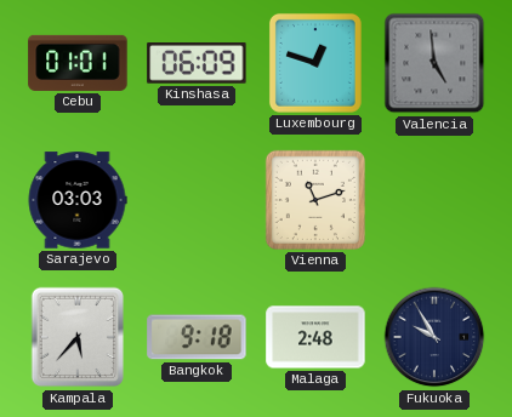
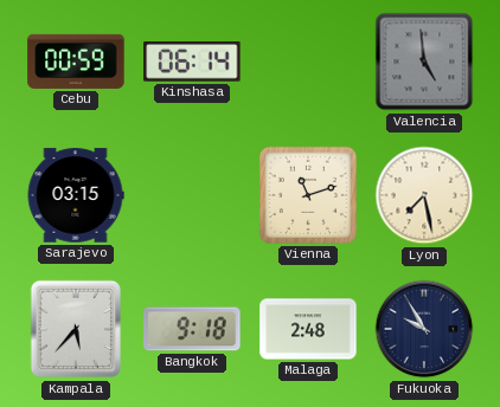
Cebu: 01:01 -> 00:59 (76, 62)
Kinshasa: 06:09 -> 06:14 (192, 63)
Luxembourg: 12:48 -> none (315, 63)
Sarajevo: 03:03 -> 03:15 (76, 195)
Lyon: none -> 7:28 (424, 195)
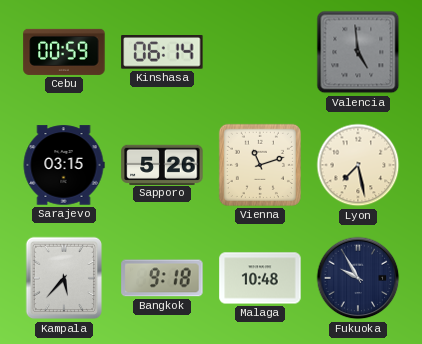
Sapporo: none -> 5:26 (162, 164)
Malaga: 2:48 -> 10:48 (260, 278)
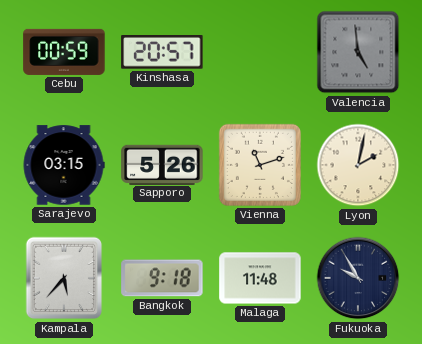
Kinshasa: 06:14 -> 20:57 (162, 53)
Lyon: 7:28 -> 2:02 (358, 165)
Malaga: 10:48 -> 11:48 (260, 278)
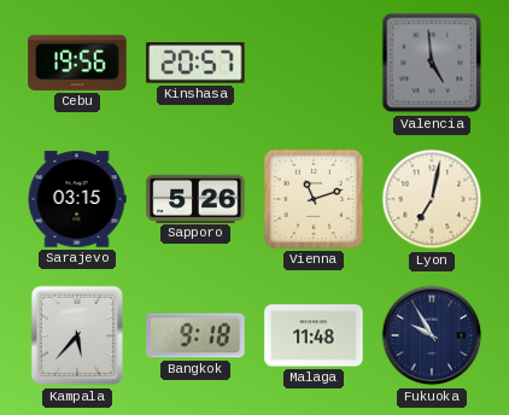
Cebu: 00:59 -> 19:56 (77, 63)
Lyon: 2:02 -> 7:02 (432, 199)
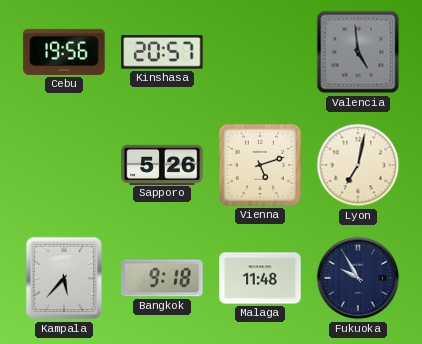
Sarajevo: 03:15 -> none (77, 199)
Vienna: 11:12 -> 5:12 (260, 165)
